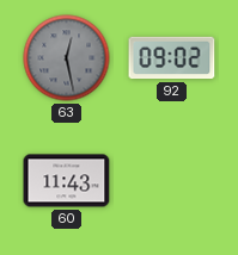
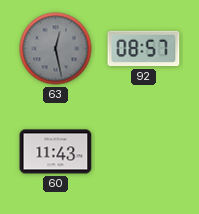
92: 09:02 -> 08:57 (144, 49)
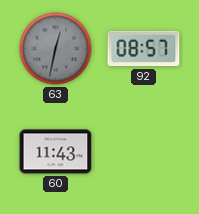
63: 12:28 -> 12:32 (56, 49)
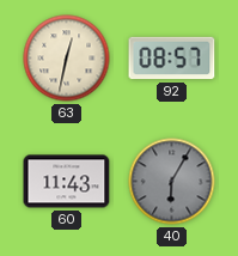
63 dial: grey -> cream (67, 59)
40: none -> 6:05 (172, 182)
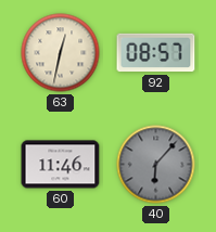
60: 11:43 -> 11:46 (61, 165)
40: 6:05 -> 6:07 (156, 165)
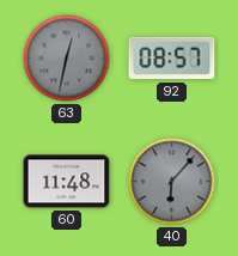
63 dial: cream -> grey (67, 59)
60: 11:46 -> 11:48 (67, 182)
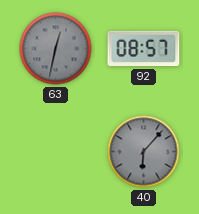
60: 11:48 -> none (67, 182)
